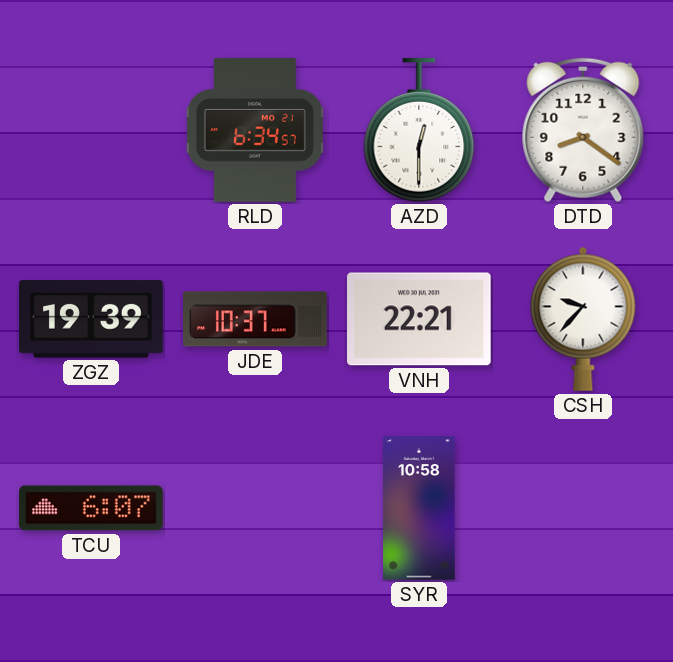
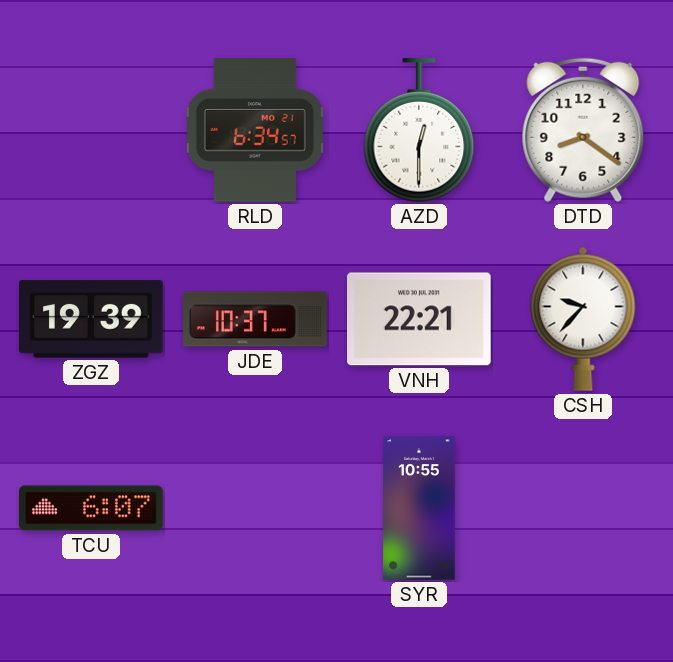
SYR: 10:58 -> 10:55 (419, 508)
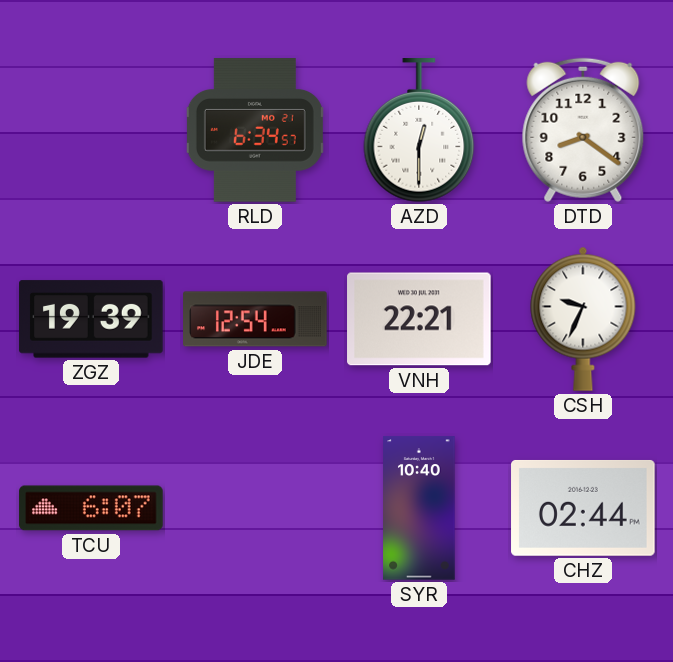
JDE: 10:37 -> 12:54 (255, 319)
CSH: 9:37 -> 9:34 (583, 319)
SYR: 10:55 -> 10:40 (419, 508)
CHZ: none -> 02:44 (583, 508)
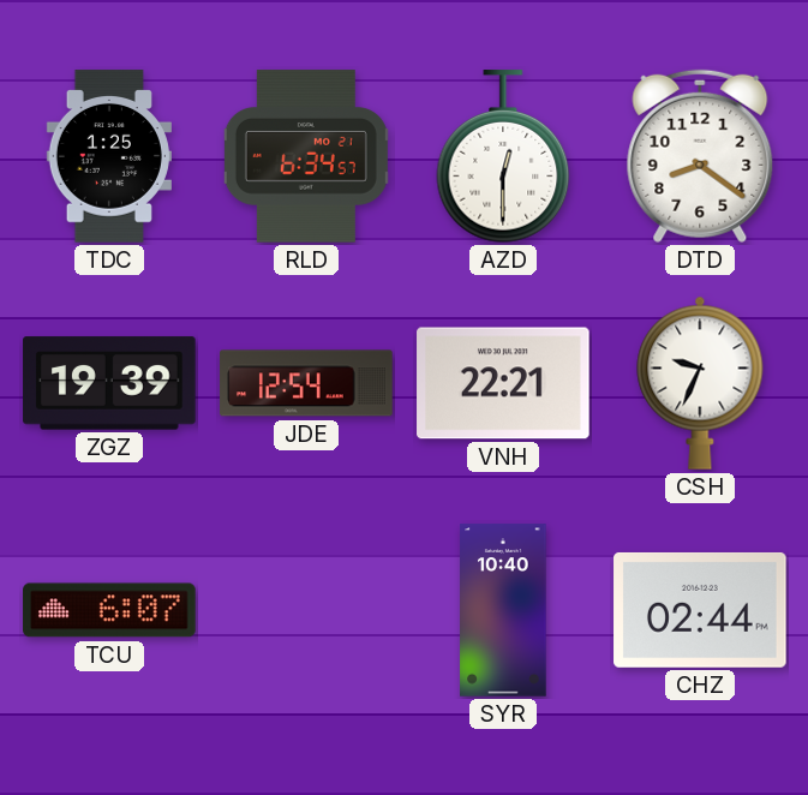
TDC: none -> 1:25 (109, 156)
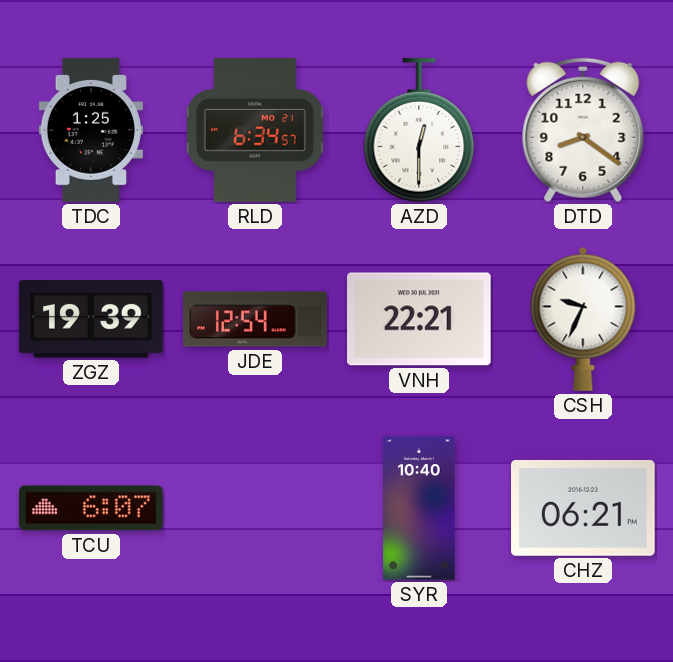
CHZ: 02:44 -> 06:21 (583, 508)
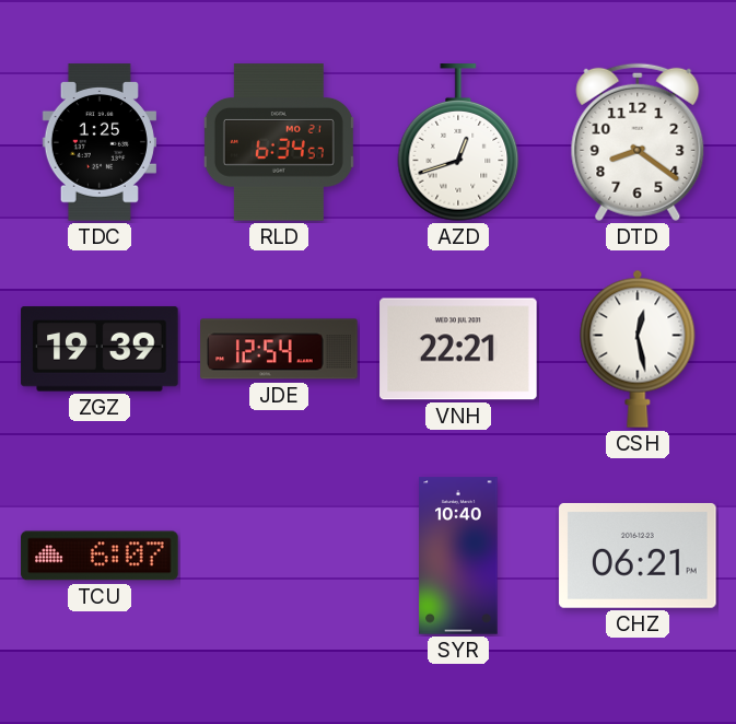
AZD: 12:30 -> 12:42 (458, 143)
CSH: 9:34 -> 12:28 (638, 349)
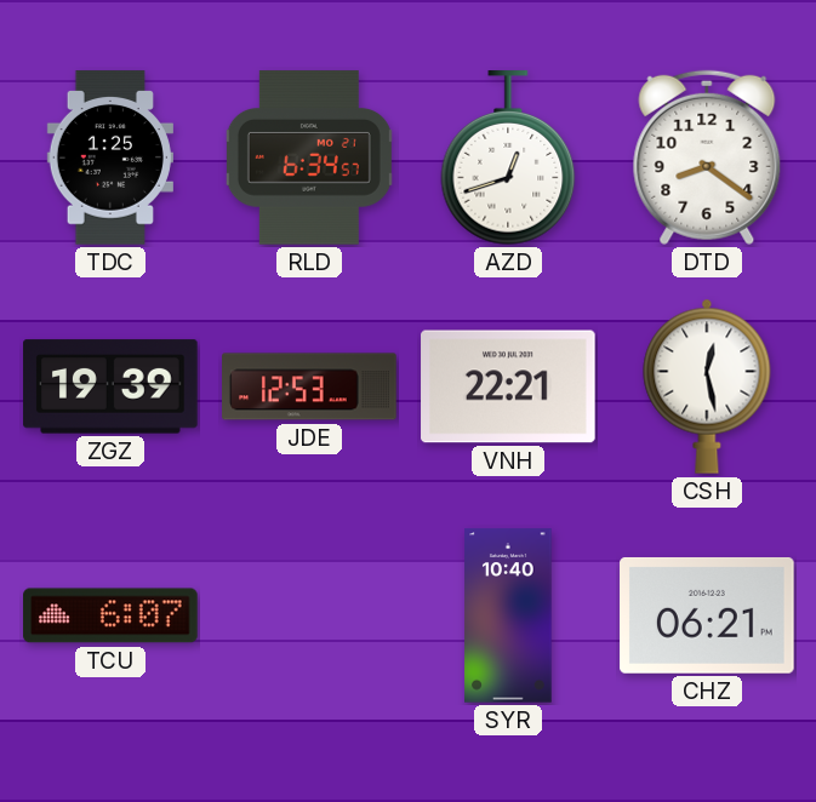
JDE: 12:54 -> 12:53 (309, 386)
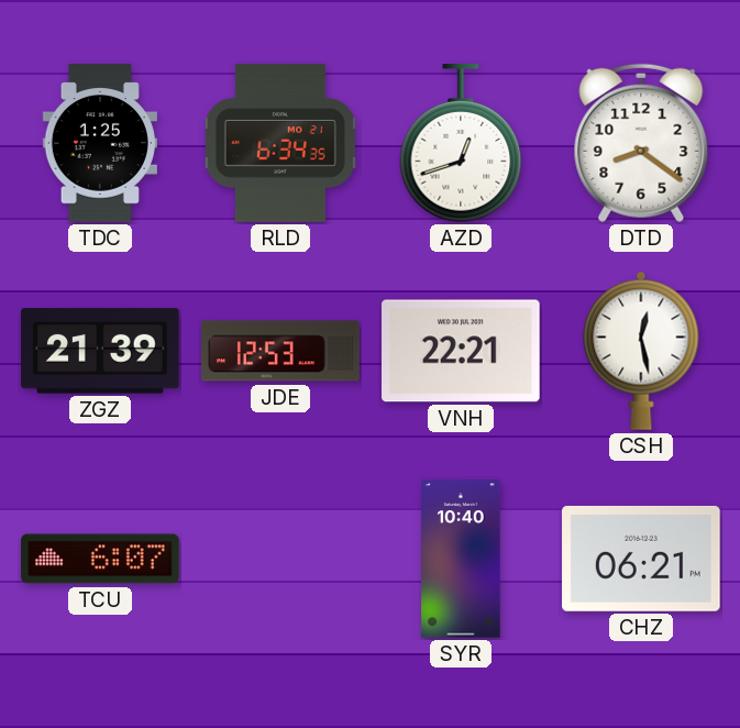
RLD: 6:34:57 -> 6:34:35 (280, 143)
ZGZ: 19:39 -> 21:39 (100, 351)
